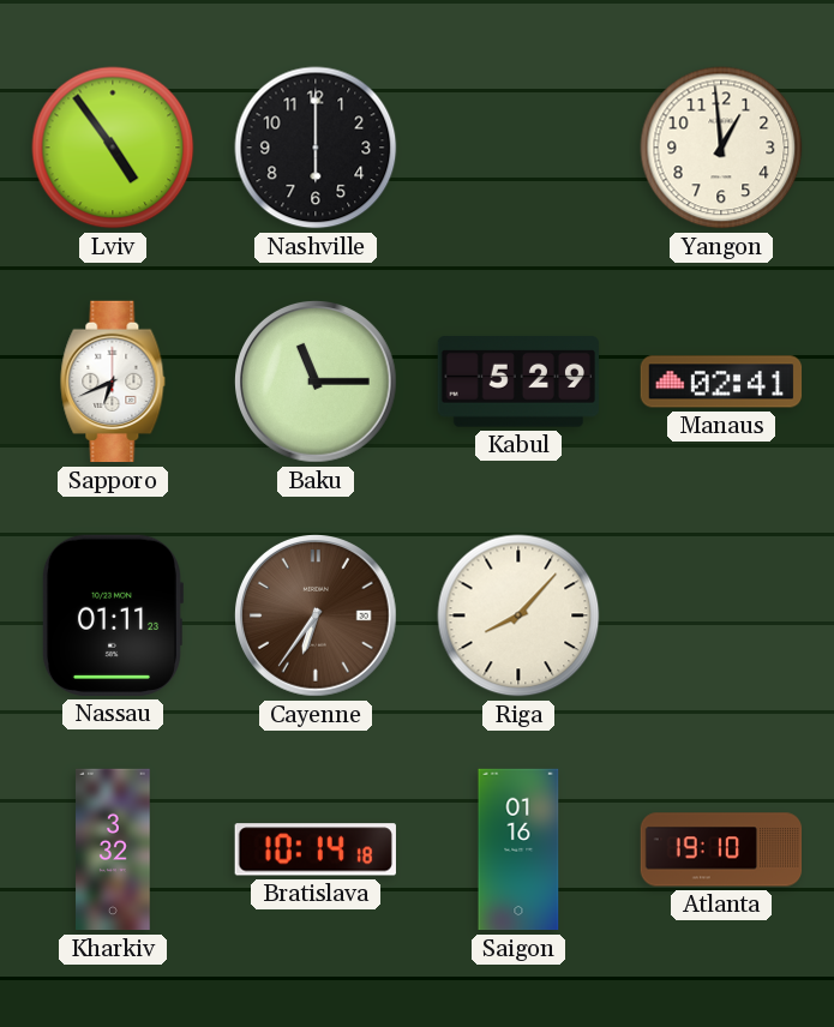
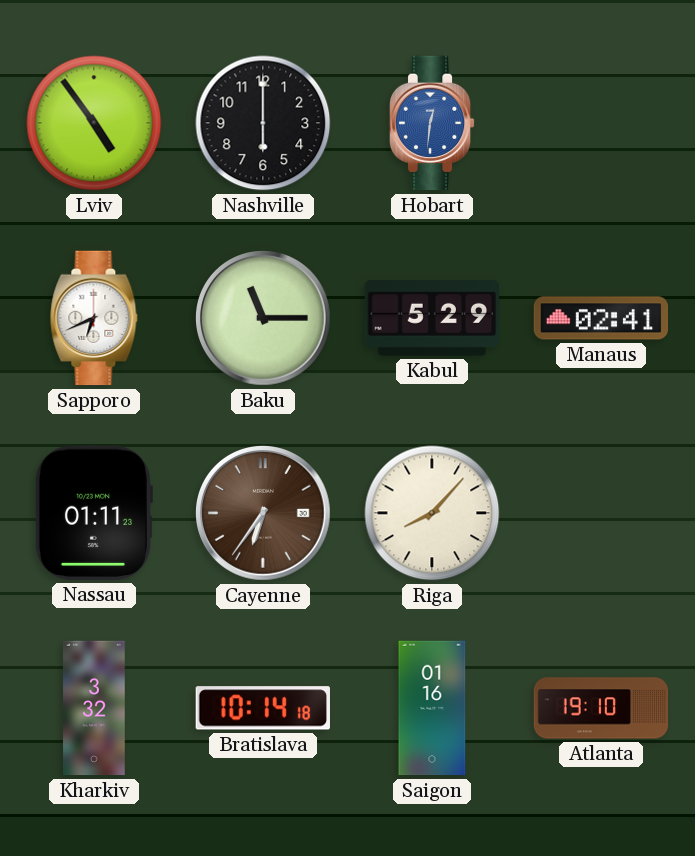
Hobart: none -> 12:31 (432, 123)
Yangon: 12:59 -> none (721, 148)
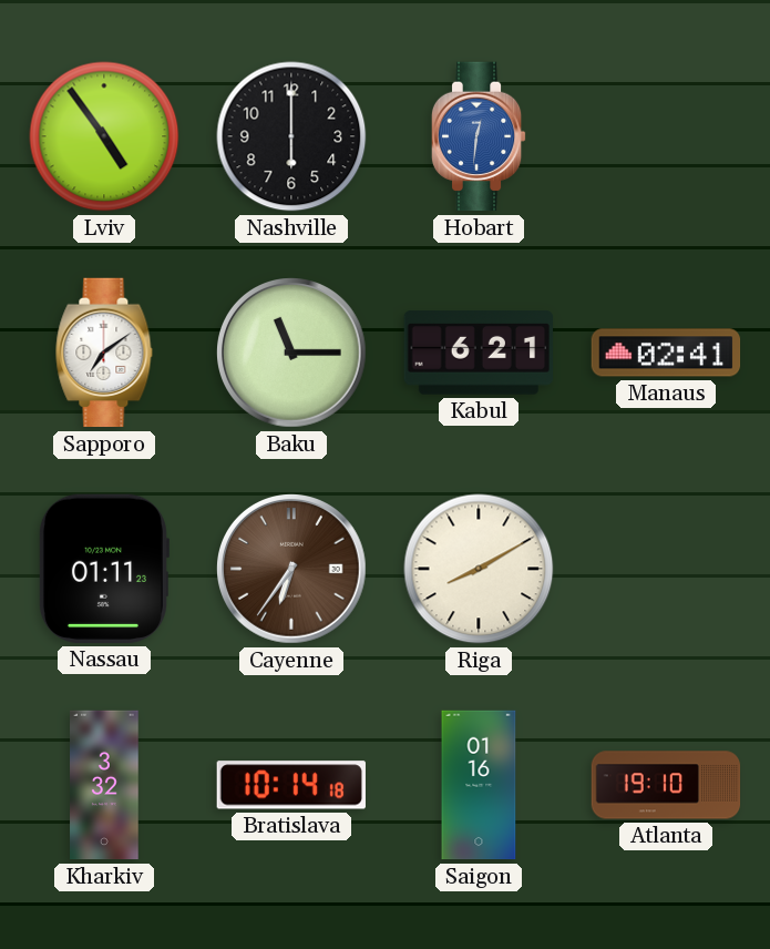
Sapporo: 6:41 -> 7:09 (104, 353)
Kabul: 5:29 -> 6:21 (478, 353)
Riga: 8:07 -> 8:10 (479, 569)
